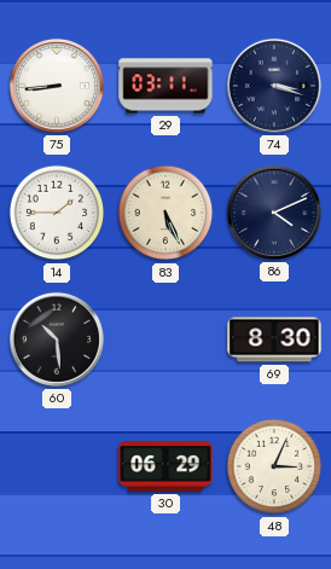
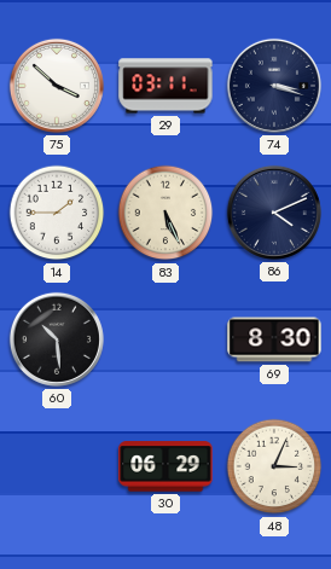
75: 8:44 -> 3:52 (57, 86)
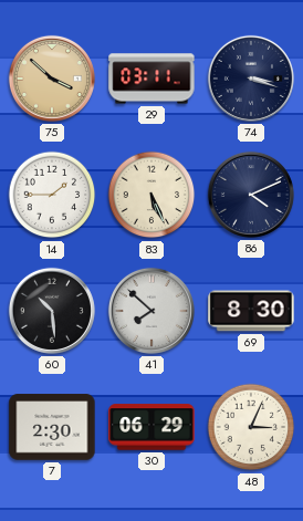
75 dial: white -> champagne (52, 79)
41: none -> 7:52 (151, 311)
7: none -> 2:30 (52, 427)
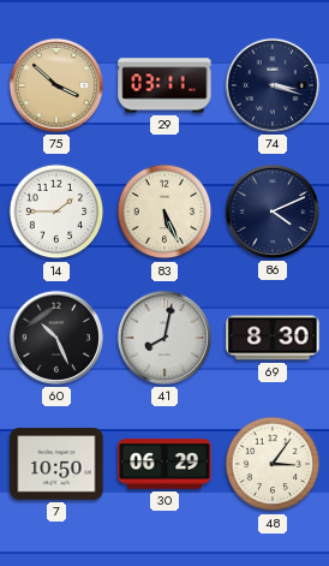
60: 10:29 -> 10:26 (56, 338)
41: 7:52 -> 8:02 (164, 338)
7: 2:30 -> 10:50 (56, 464)
48: 3:04 -> 3:06 (273, 464)
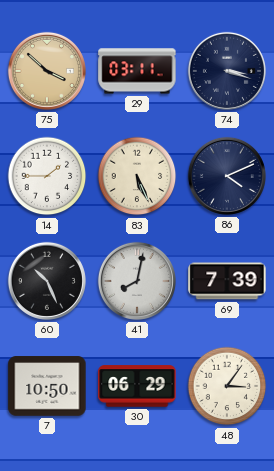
69: 8:30 -> 7:39 (227, 281)
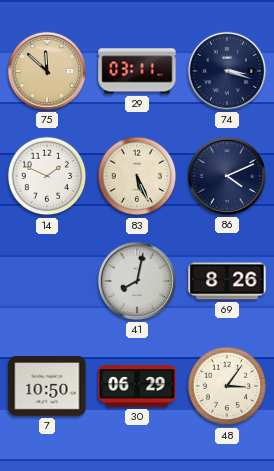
75: 3:52 -> 11:52 (47, 71)
14: 1:45 -> 1:49 (47, 176)
60: 10:26 -> none (47, 281)
69: 7:39 -> 8:26 (227, 281)
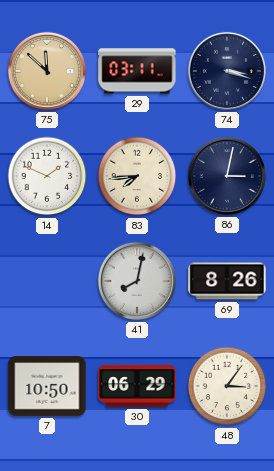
83: 5:26 -> 7:44 (137, 176)
86: 4:11 -> 3:02 (227, 176)
